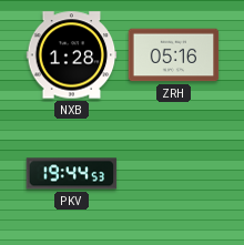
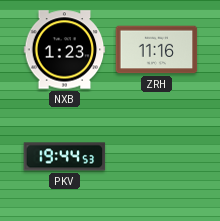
NXB: 1:28 -> 1:23 (65, 50)
ZRH: 05:16 -> 11:16 (157, 50)
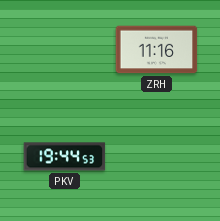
NXB: 1:23 -> none (65, 50)
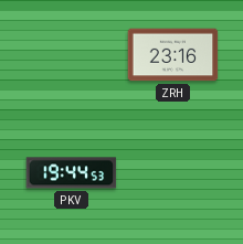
ZRH: 11:16 -> 23:16 (173, 55)
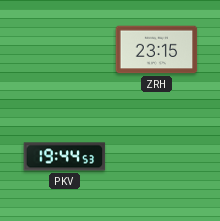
ZRH: 23:16 -> 23:15 (157, 50)
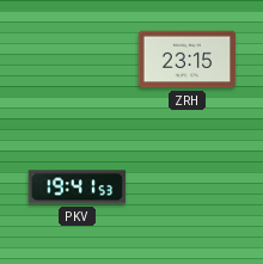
PKV: 19:44 -> 19:41 (78, 188)
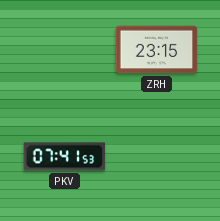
PKV: 19:41 -> 07:41 (65, 157)
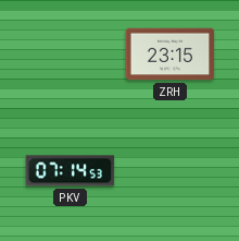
PKV: 07:41 -> 07:14 (71, 171)
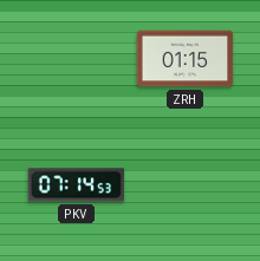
ZRH: 23:15 -> 01:15 (186, 59)
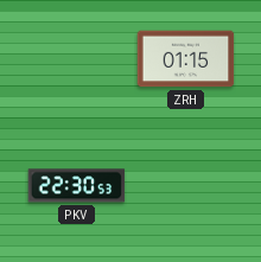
PKV: 07:14 -> 22:30 (77, 186)
